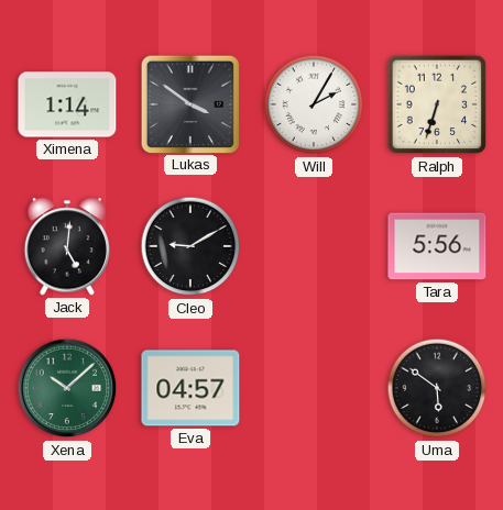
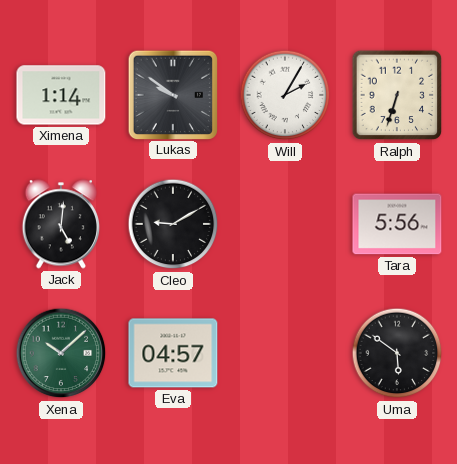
Lukas: 3:51 -> 9:51 (172, 94)
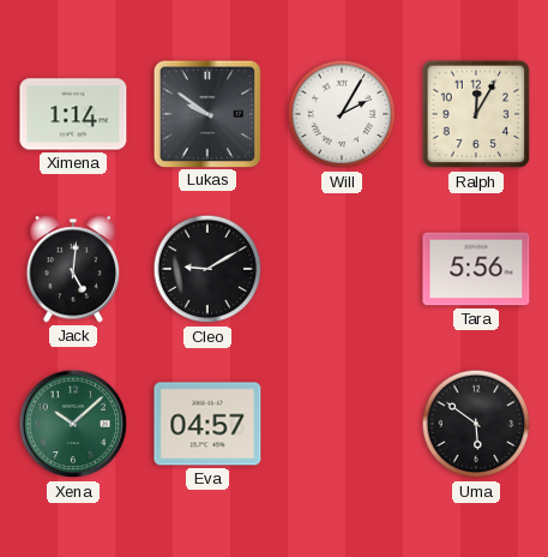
Ralph: 6:33 -> 12:05 (476, 114)
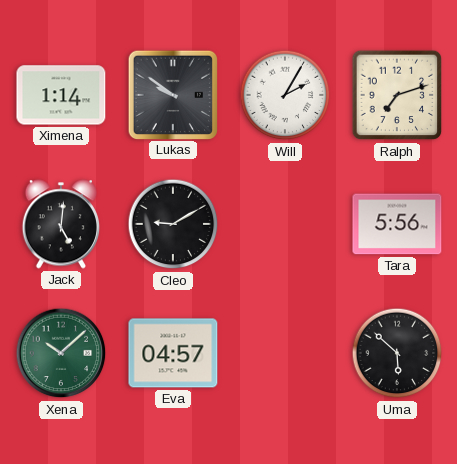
Ralph: 12:05 -> 7:12 (397, 95)
Uma: 5:51 -> 5:52 (397, 353)
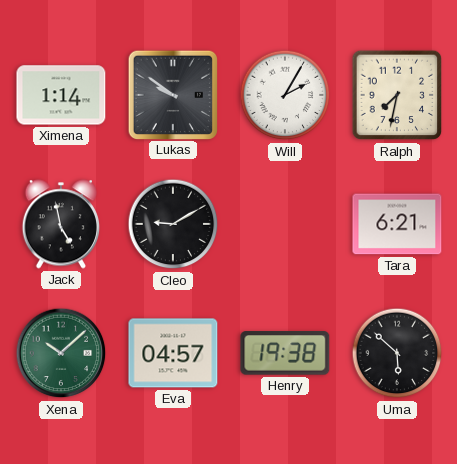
Ralph: 7:12 -> 7:32 (397, 95)
Jack: 5:01 -> 4:58 (60, 224)
Tara: 5:56 -> 6:21 (397, 224)
Henry: none -> 19:38 (285, 353)
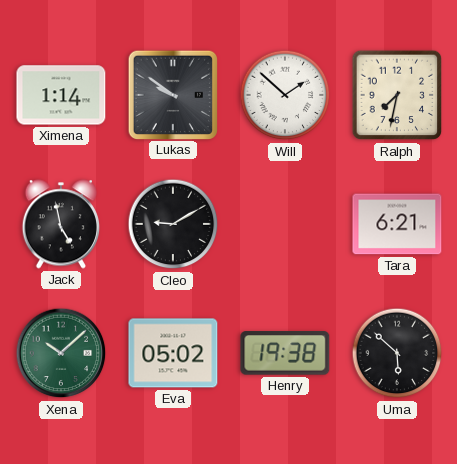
Will: 2:05 -> 1:52 (285, 95)
Eva: 04:57 -> 05:02 (173, 353)
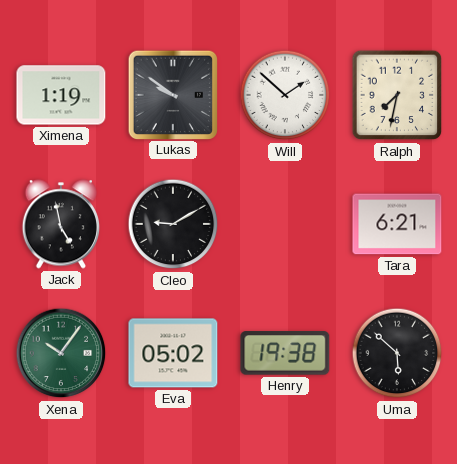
Ximena: 1:14 -> 1:19 (61, 95)
Xena: 10:08 -> 10:06 (61, 353)
